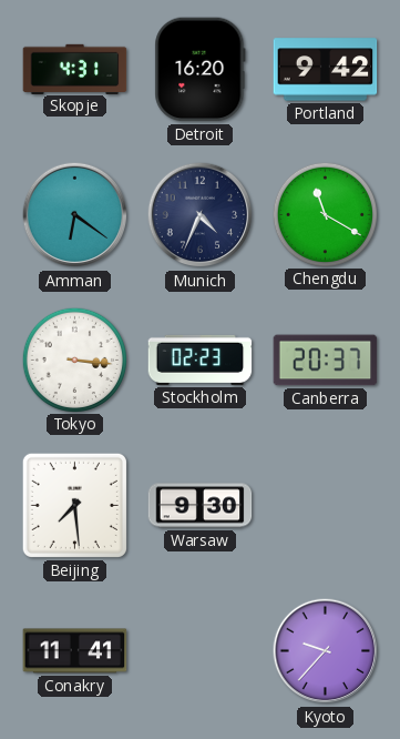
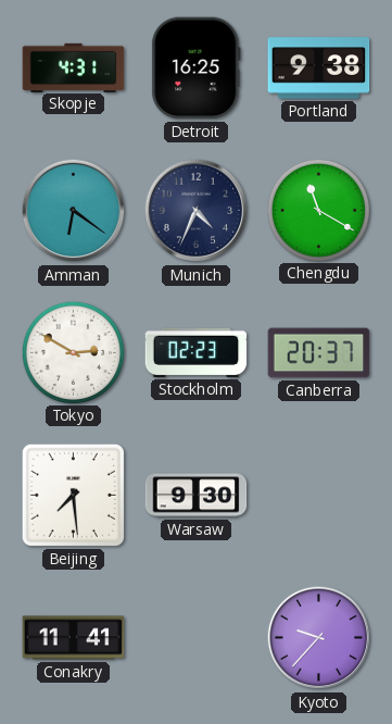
Detroit: 16:20 -> 16:25 (197, 68)
Portland: 9:42 -> 9:38 (319, 68)
Tokyo: 3:16 -> 2:50 (73, 352)
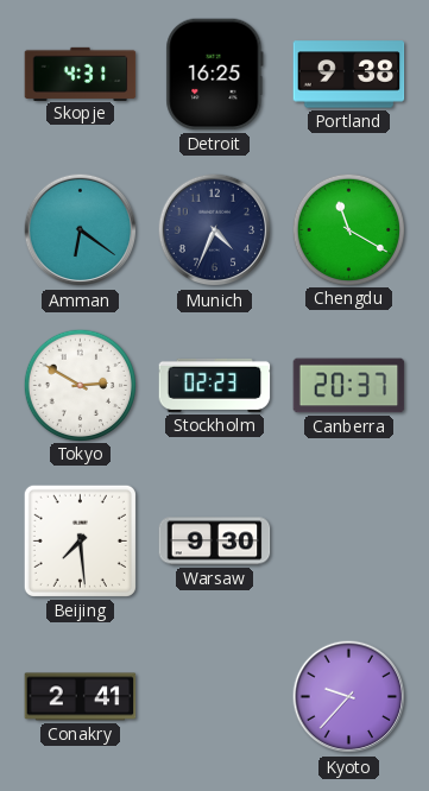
Conakry: 11:41 -> 2:41 (81, 697)
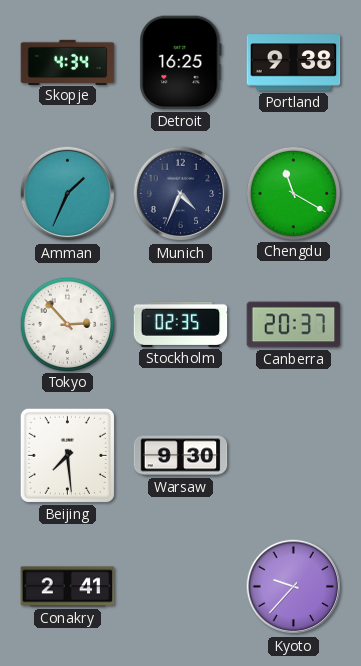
Skopje: 4:31 -> 4:34 (68, 62)
Amman: 6:21 -> 1:34 (68, 194)
Tokyo: 2:50 -> 2:53 (67, 324)
Stockholm: 02:23 -> 02:35 (181, 324)
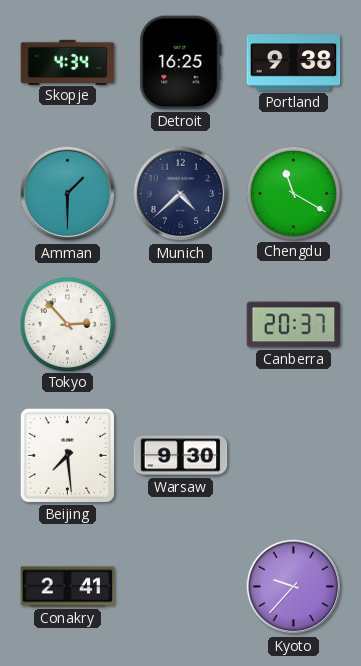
Amman: 1:34 -> 1:30 (68, 194)
Munich: 4:34 -> 4:38 (181, 194)
Stockholm: 02:35 -> none (181, 324)
